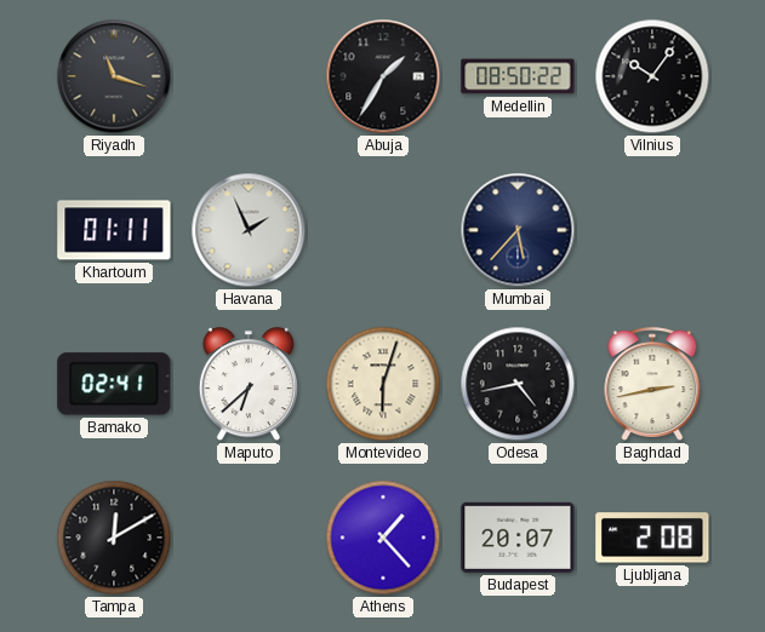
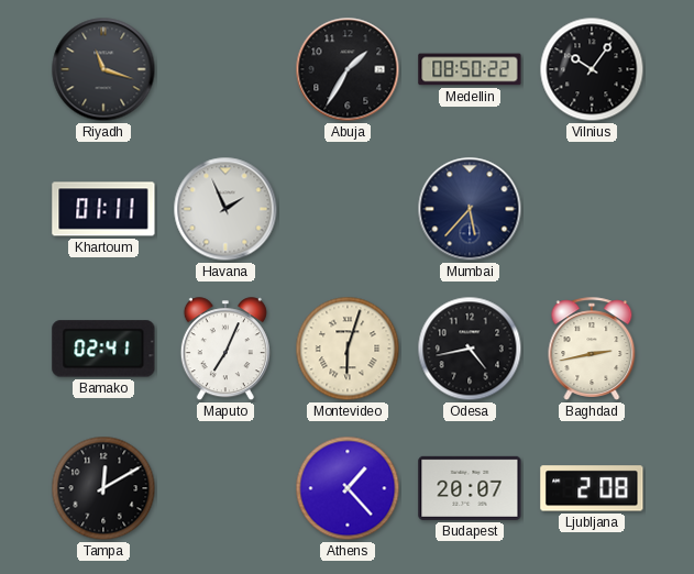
Maputo: 6:38 -> 7:04 (225, 350)
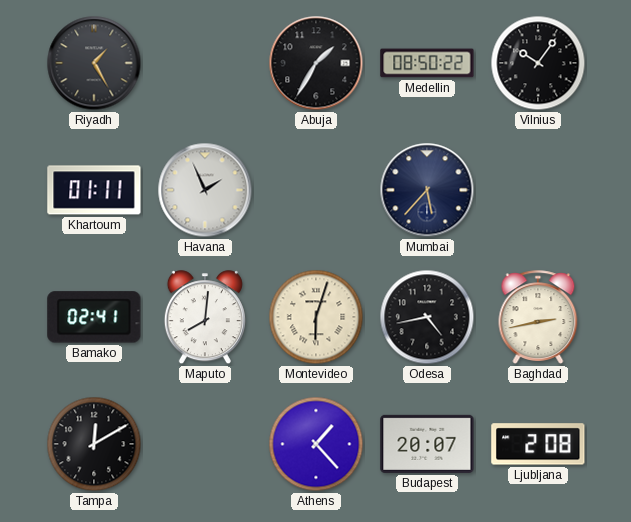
Riyadh: 11:18 -> 1:25 (94, 63)
Maputo: 7:04 -> 8:01 (205, 318)
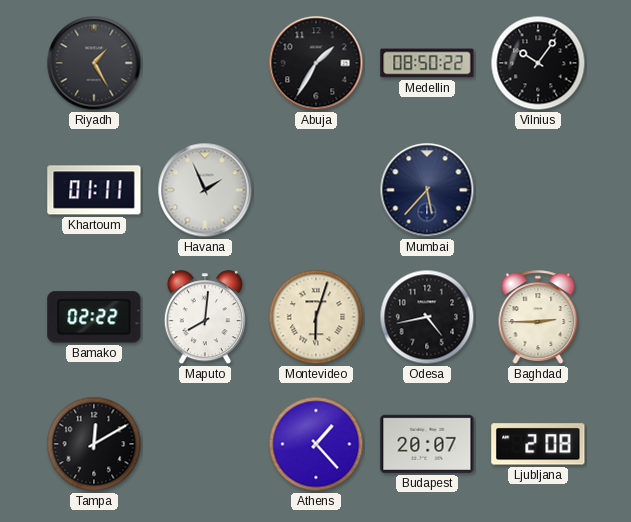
Bamako: 02:41 -> 02:22 (94, 317)
Baghdad: 2:43 -> 2:45 (538, 317)
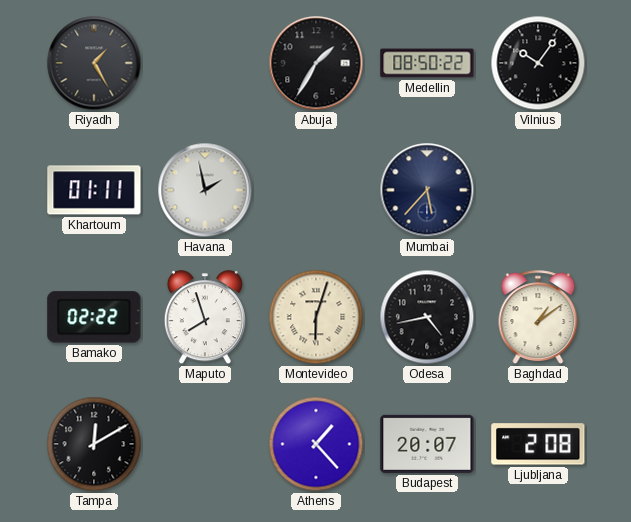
Havana: 1:56 -> 1:58 (205, 190)
Maputo: 8:01 -> 7:57 (205, 318)
Baghdad: 2:45 -> 1:09 (538, 317)
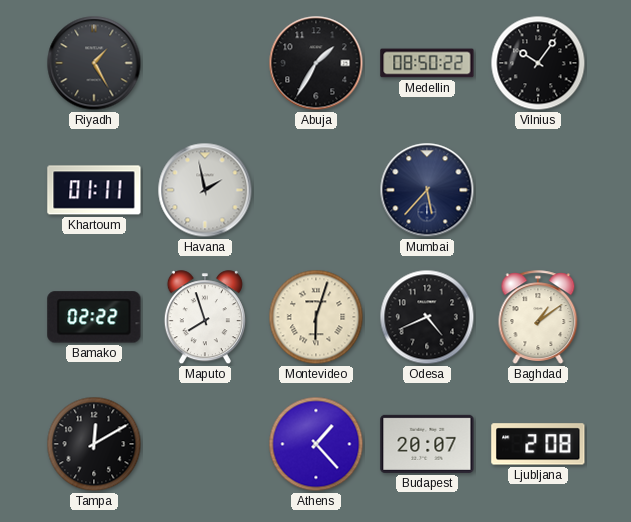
Odesa: 4:43 -> 4:41 (427, 317)
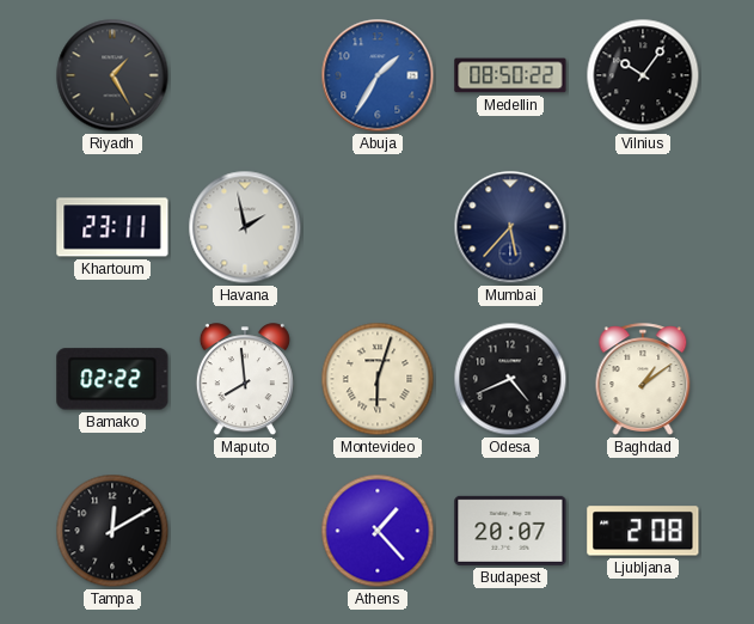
Abuja dial: black -> blue (378, 75)
Khartoum: 01:11 -> 23:11 (112, 227)
Maputo: 7:57 -> 7:59 (245, 380)
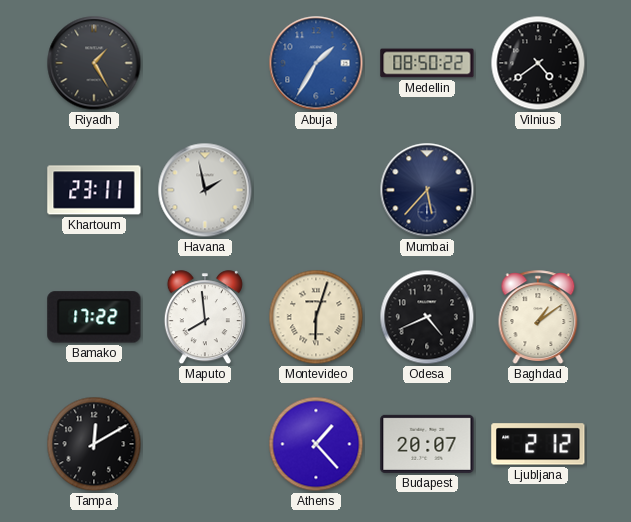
Vilnius: 10:06 -> 4:39 (538, 63)
Bamako: 02:22 -> 17:22 (94, 317)
Ljubljana: 2:08 -> 2:12 (538, 444)
